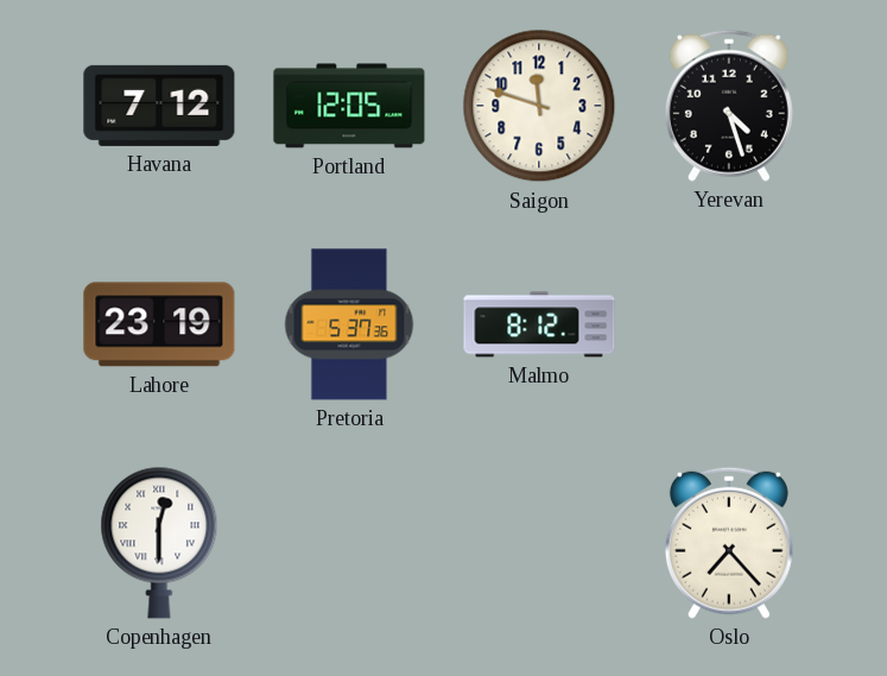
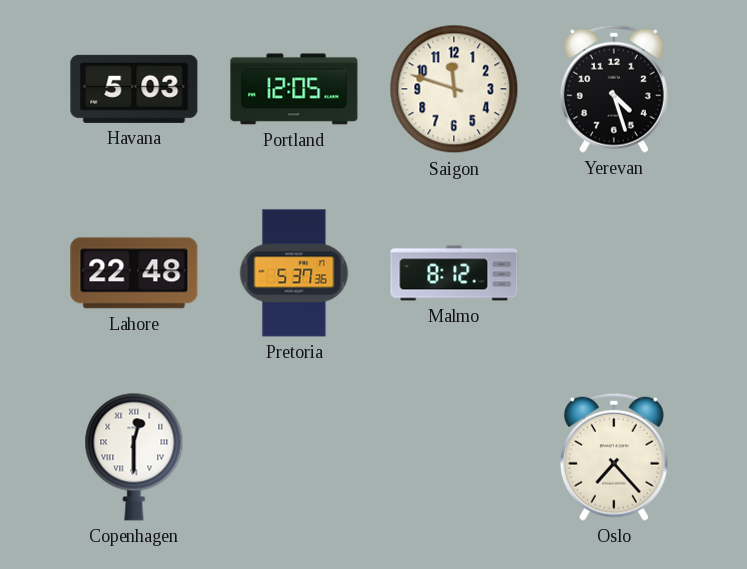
Havana: 7:12 -> 5:03 (134, 89)
Lahore: 23:19 -> 22:48 (134, 273)
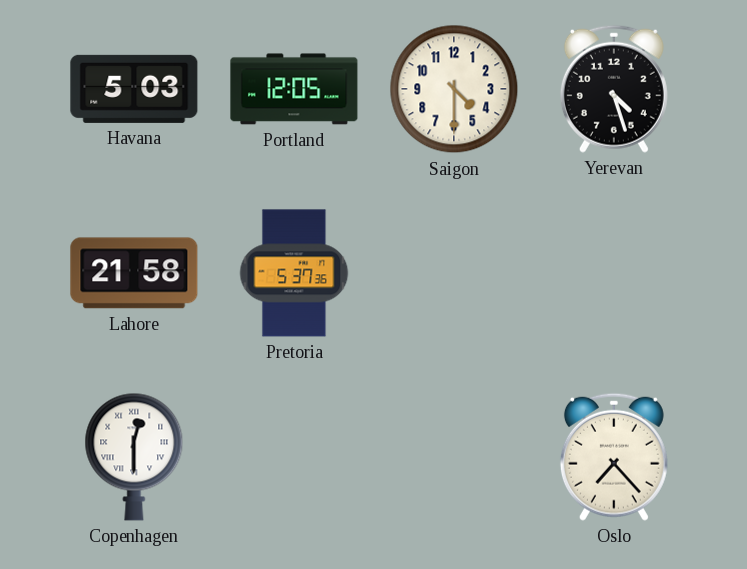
Saigon: 11:48 -> 4:30 (454, 89)
Lahore: 22:48 -> 21:58 (134, 273)
Malmo: 8:12 -> none (454, 273)
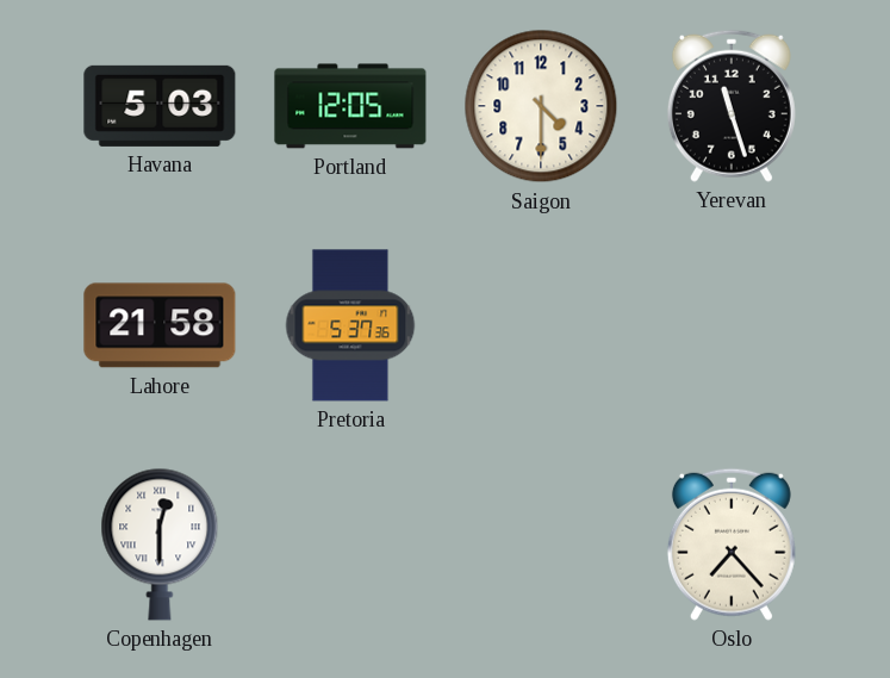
Yerevan: 4:27 -> 11:27 (732, 106)
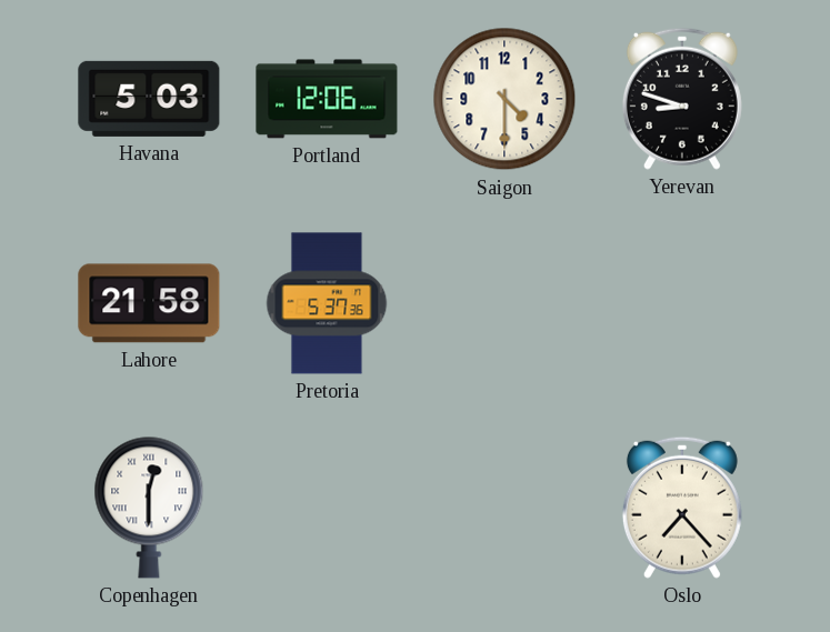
Portland: 12:05 -> 12:06 (327, 99)
Yerevan: 11:27 -> 8:48 (682, 99)
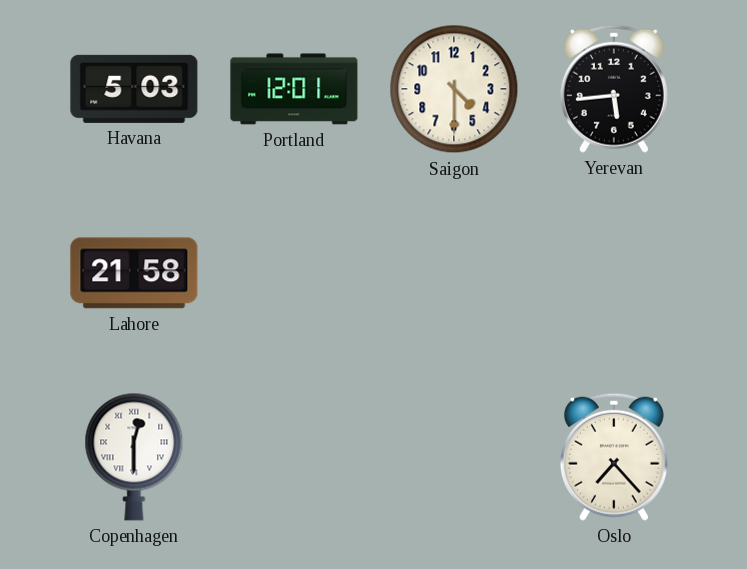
Portland: 12:06 -> 12:01 (294, 89)
Yerevan: 8:48 -> 5:44 (614, 89)
Pretoria: 5:37 -> none (327, 303)
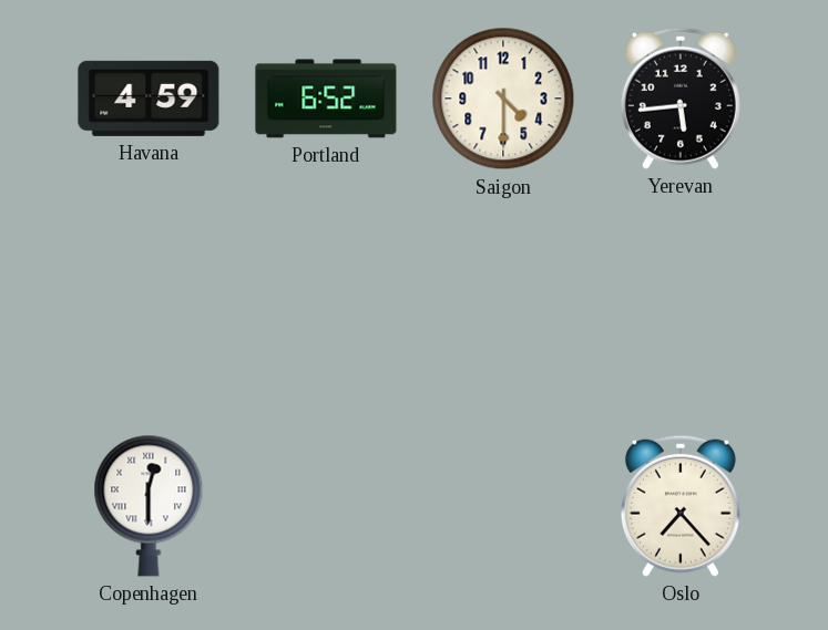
Havana: 5:03 -> 4:59 (149, 99)
Portland: 12:01 -> 6:52 (326, 99)
Lahore: 21:58 -> none (134, 273)
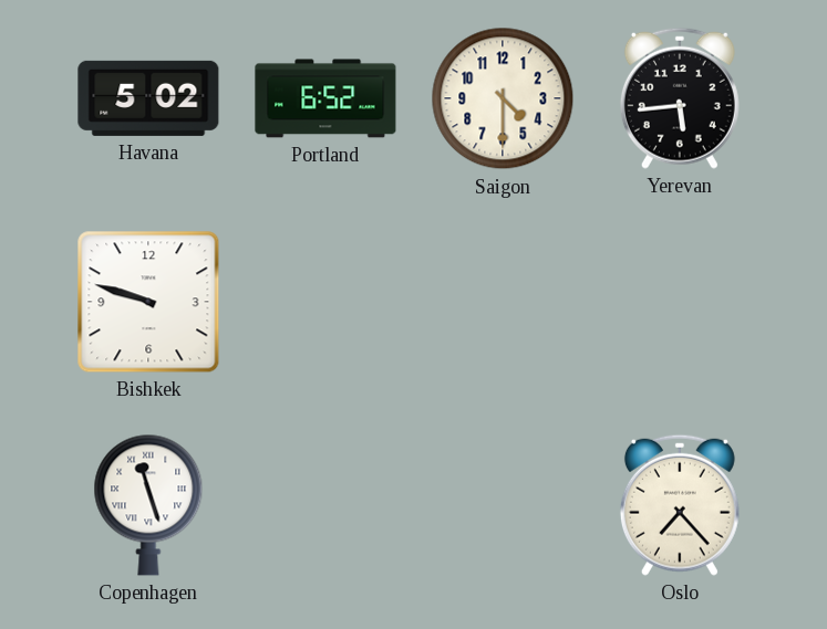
Havana: 4:59 -> 5:02 (148, 98)
Bishkek: none -> 9:48 (148, 302)
Copenhagen: 12:30 -> 11:27 (148, 505)
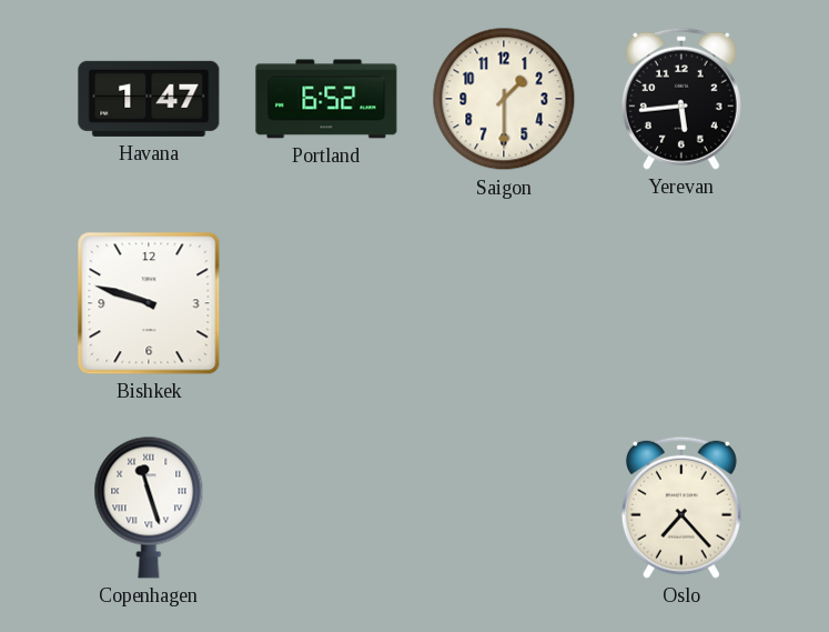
Havana: 5:02 -> 1:47 (149, 99)
Saigon: 4:30 -> 1:30 (504, 99)
